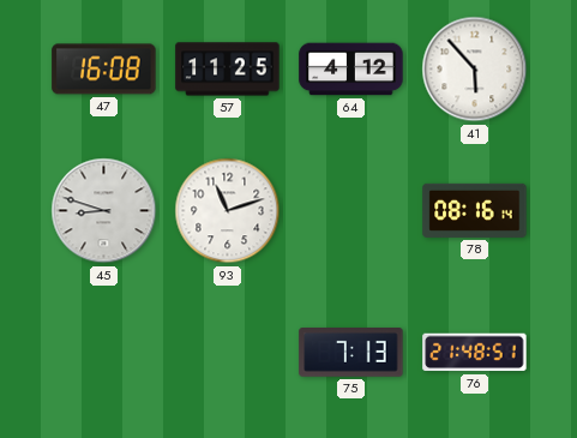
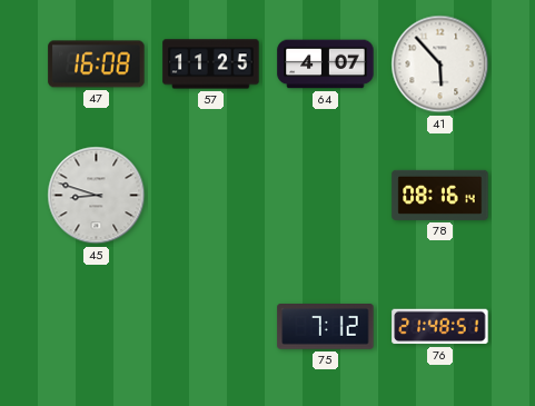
64: 4:12 -> 4:07 (326, 65)
93: 11:12 -> none (228, 211)
75: 7:13 -> 7:12 (326, 327)
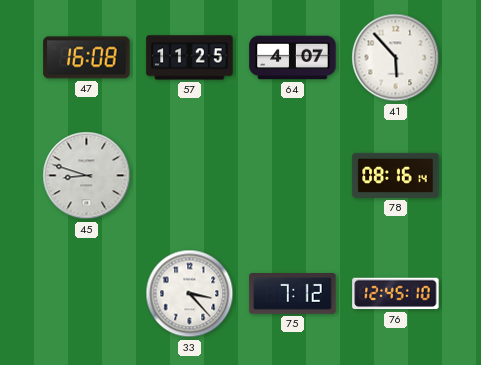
33: none -> 3:23 (190, 294)
76: 21:48 -> 12:45 (396, 294)
